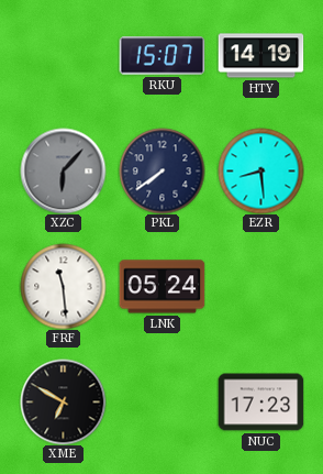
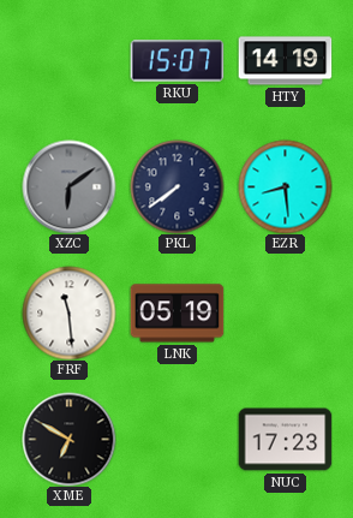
XZC: 6:07 -> 6:09 (68, 186)
LNK: 05:24 -> 05:19 (176, 314)
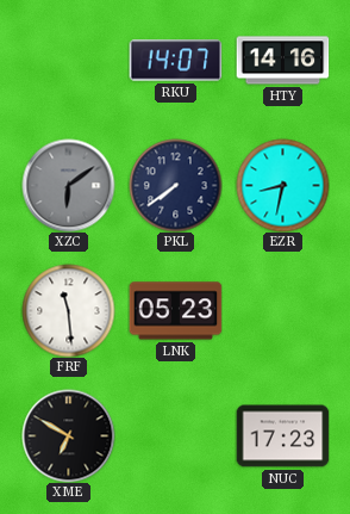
RKU: 15:07 -> 14:07 (175, 61)
HTY: 14:19 -> 14:16 (282, 61)
EZR: 8:29 -> 8:32 (282, 185)
LNK: 05:19 -> 05:23 (175, 311)
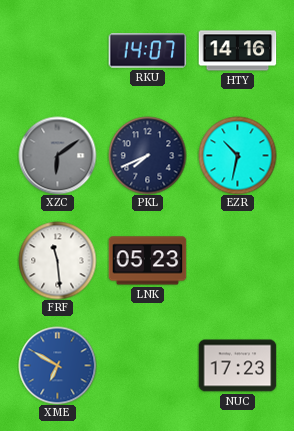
PKL: 7:39 -> 7:41 (147, 155)
EZR: 8:32 -> 10:32 (237, 155)
XME dial: black -> blue (57, 365)
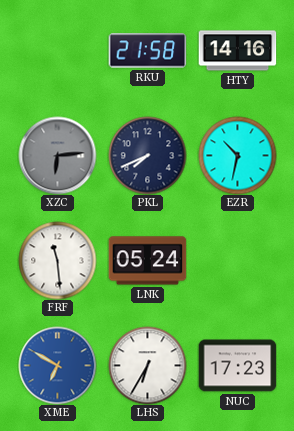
RKU: 14:07 -> 21:58 (147, 51)
XZC: 6:09 -> 6:14 (57, 155)
LNK: 05:23 -> 05:24 (147, 261)
LHS: none -> 6:35 (147, 365)
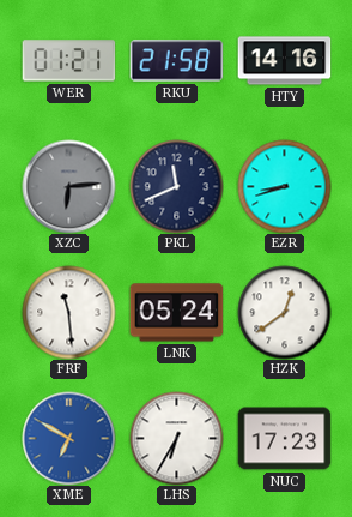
WER: none -> 01:21 (68, 61)
PKL: 7:41 -> 11:41 (176, 186)
EZR: 10:32 -> 8:42 (284, 186)
HZK: none -> 12:39 (284, 312)
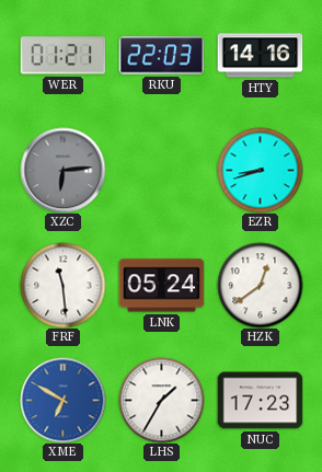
RKU: 21:58 -> 22:03 (161, 56)
PKL: 11:41 -> none (176, 186)
LHS: 6:35 -> 1:35 (161, 400)
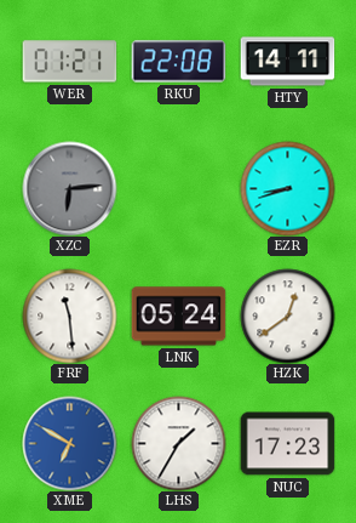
RKU: 22:03 -> 22:08 (178, 62)
HTY: 14:16 -> 14:11 (287, 62)
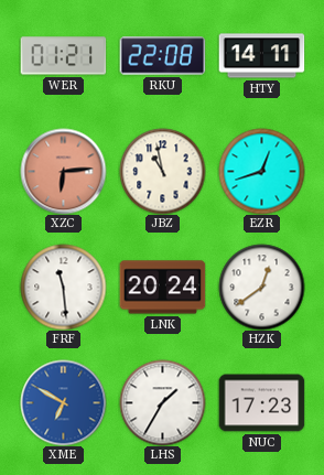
XZC dial: grey -> salmon (63, 171)
JBZ: none -> 10:58 (162, 171)
EZR: 8:42 -> 12:42 (261, 171)
LNK: 05:24 -> 20:24 (162, 288)
